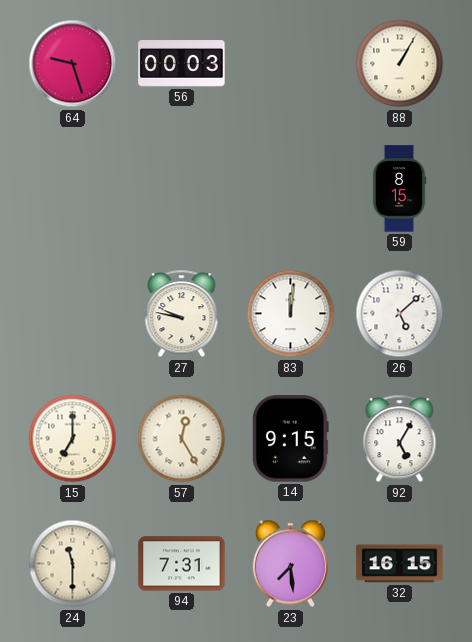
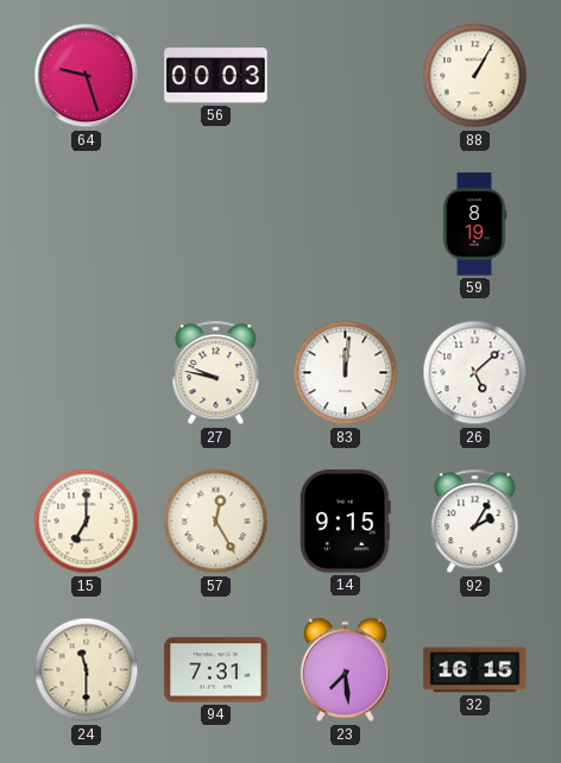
59: 8:15 -> 8:19 (474, 225)
92: 5:05 -> 2:05 (475, 522)
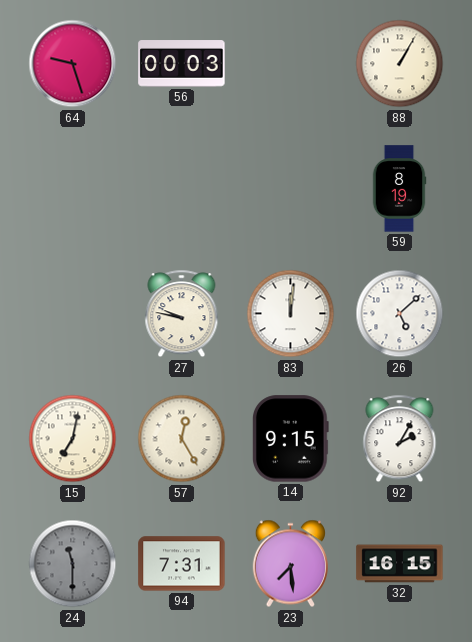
15: 7:00 -> 7:02 (73, 439)
24 dial: cream -> grey (73, 564)
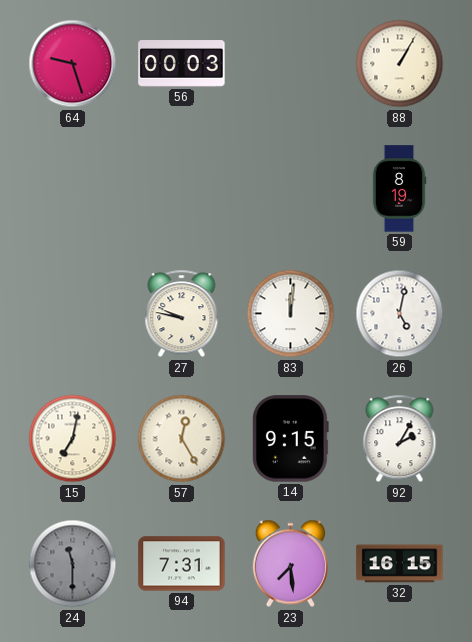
26: 5:08 -> 5:02 (400, 314)
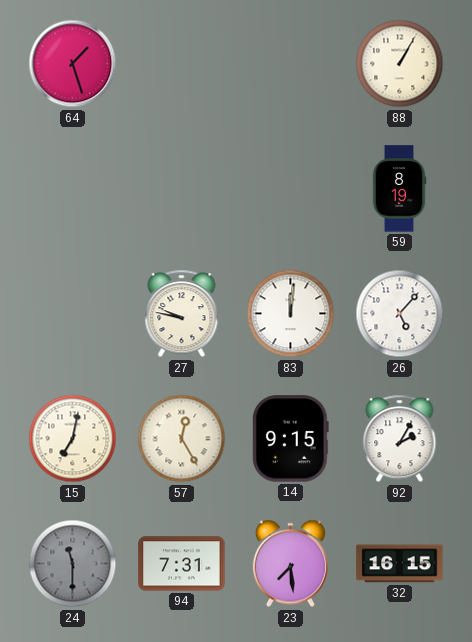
64: 9:27 -> 1:27 (73, 64)
56: 00:03 -> none (182, 64)
26: 5:02 -> 5:07 (400, 314)
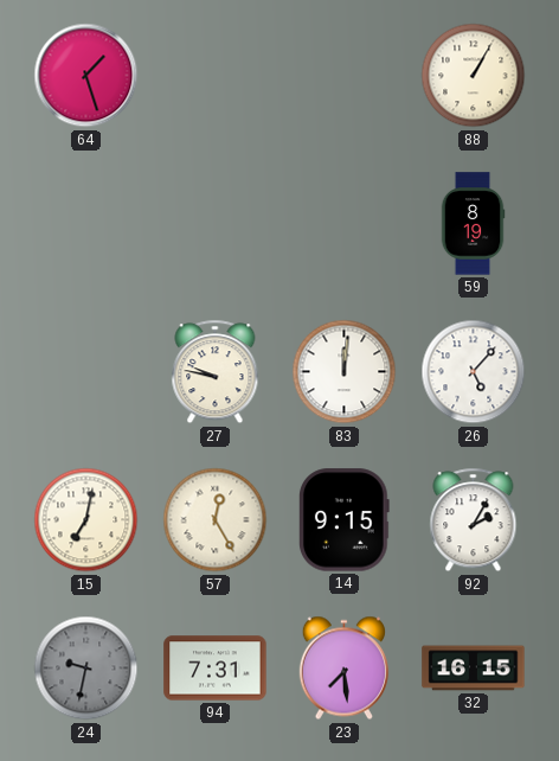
24: 11:30 -> 9:32 (86, 669)
